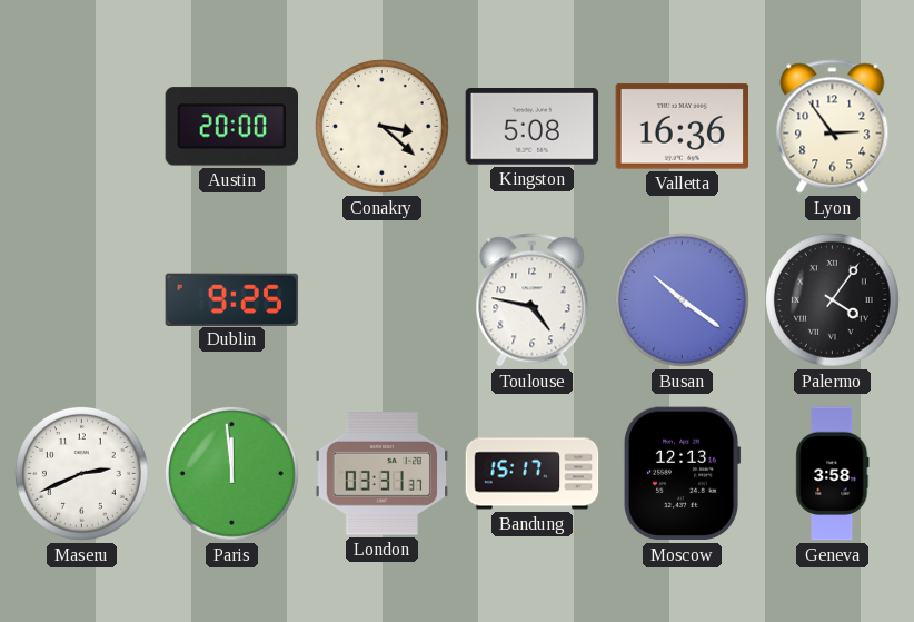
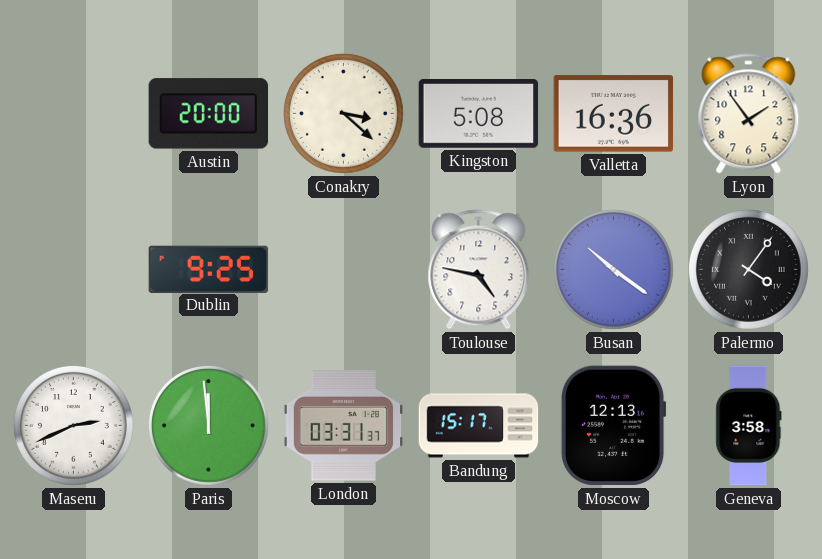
Lyon: 2:54 -> 1:54 (749, 114)
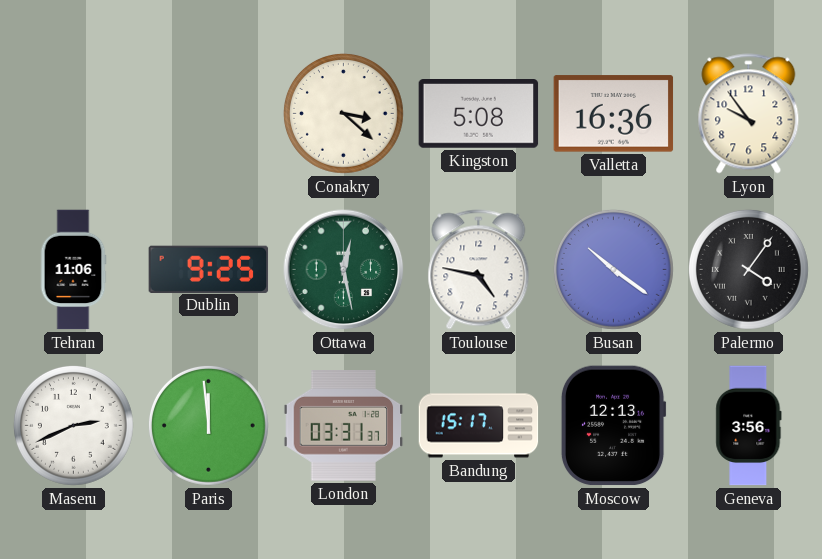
Austin: 20:00 -> none (209, 114)
Lyon: 1:54 -> 9:54 (749, 114)
Tehran: none -> 11:06 (73, 270)
Ottawa: none -> 12:28 (344, 270)
Geneva: 3:58 -> 3:56 (749, 426)
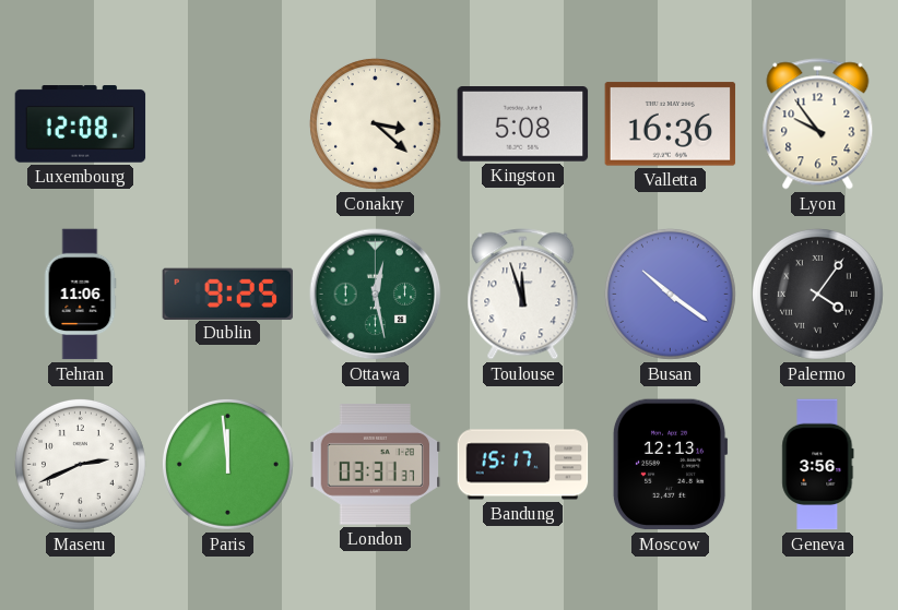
Luxembourg: none -> 12:08 (81, 124)
Toulouse: 4:47 -> 11:57 (523, 295)
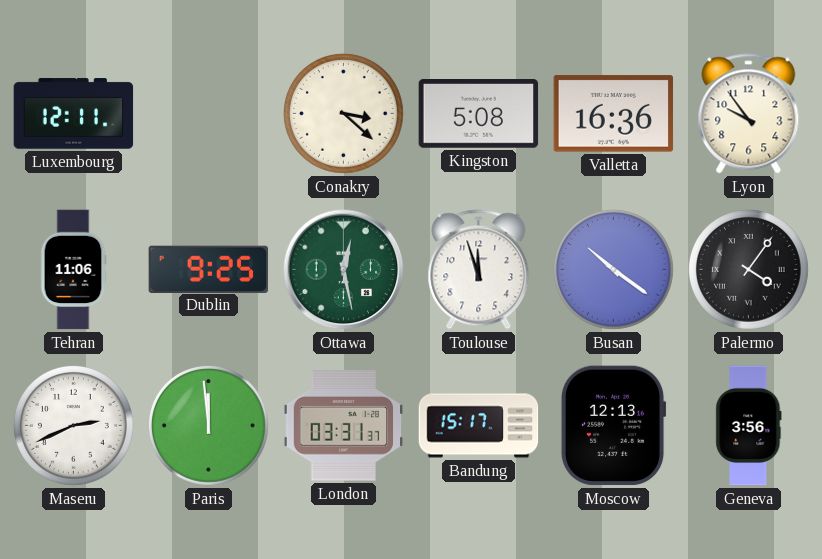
Luxembourg: 12:08 -> 12:11 (74, 114)
